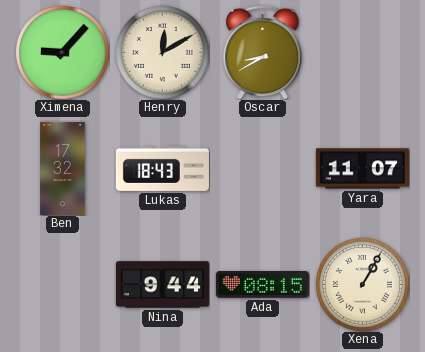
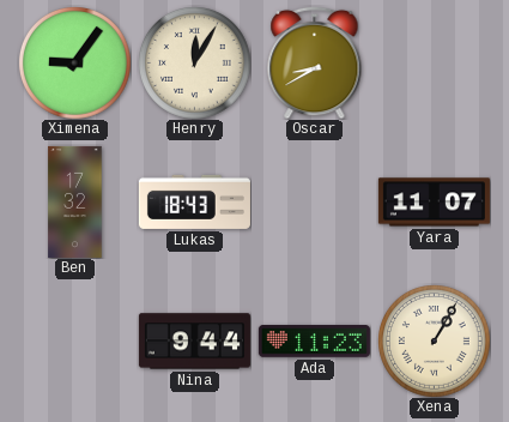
Ximena: 9:07 -> 9:06 (75, 64)
Henry: 12:10 -> 12:05 (195, 64)
Ada: 08:15 -> 11:23 (314, 342)
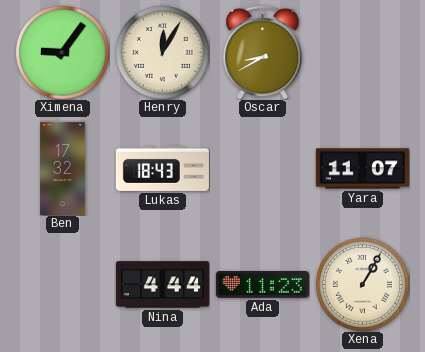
Nina: 9:44 -> 4:44 (162, 285)
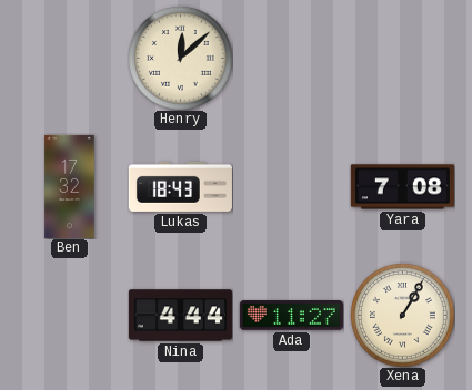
Ximena: 9:06 -> none (63, 53)
Henry: 12:05 -> 12:08 (181, 59)
Oscar: 8:40 -> none (263, 52)
Yara: 11:07 -> 7:08 (402, 187)
Ada: 11:23 -> 11:27 (291, 316)
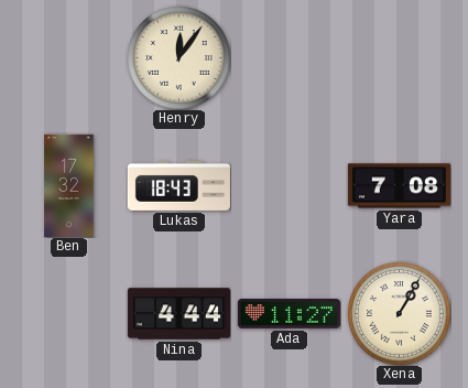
Henry: 12:08 -> 12:06 (179, 58)
